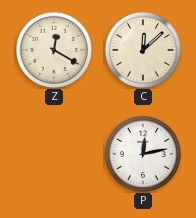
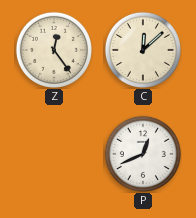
Z: 12:20 -> 12:24 (54, 50)
P: 12:13 -> 12:41 (143, 154)
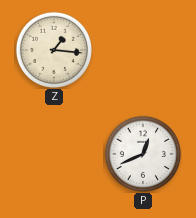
Z: 12:24 -> 1:16 (54, 50)
C: 12:08 -> none (143, 50)
